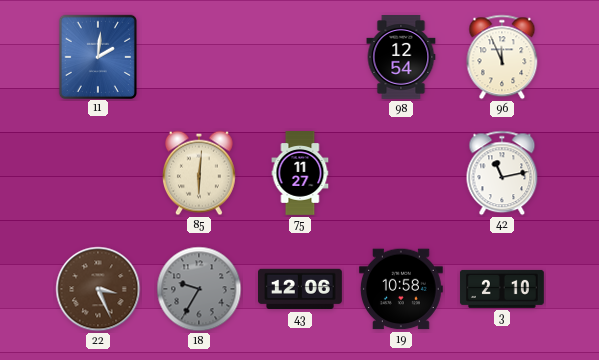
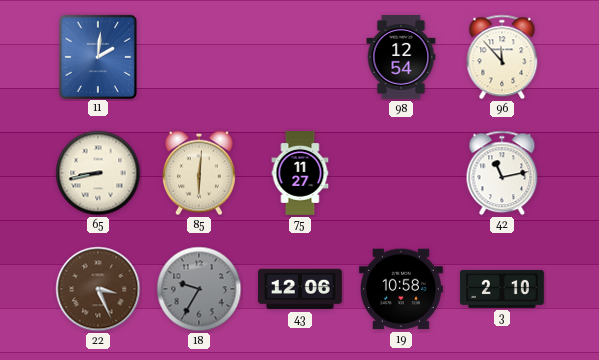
96: 11:56 -> 11:53 (502, 57)
65: none -> 8:43 (98, 173)
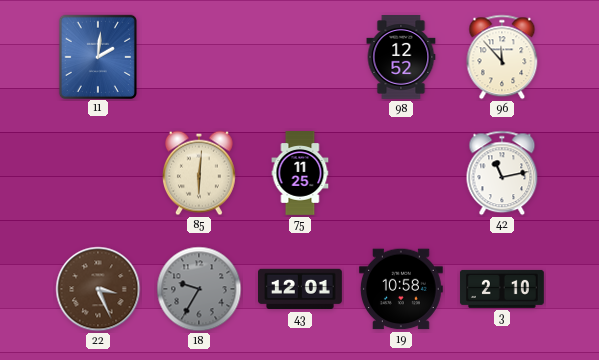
98: 12:54 -> 12:52 (401, 58)
65: 8:43 -> none (98, 173)
75: 11:27 -> 11:25 (300, 174)
43: 12:06 -> 12:01 (301, 289)
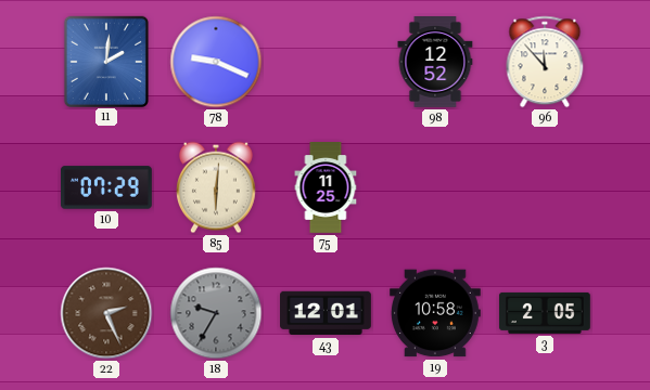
78: none -> 9:19 (216, 62)
10: none -> 07:29 (106, 187)
42: 11:13 -> none (502, 173)
22: 3:26 -> 2:26 (106, 313)
3: 2:10 -> 2:05 (545, 313)
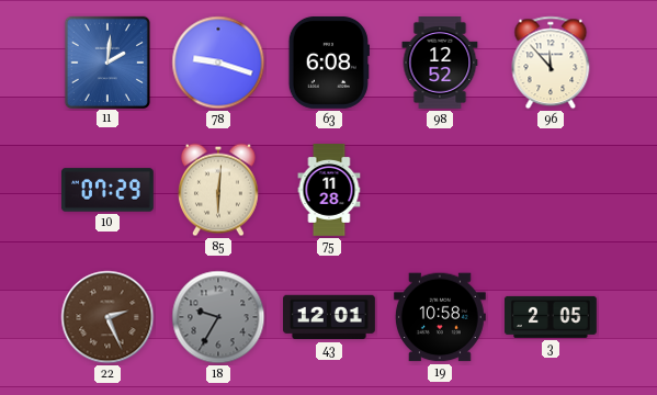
78: 9:19 -> 9:18 (218, 63)
63: none -> 6:08 (329, 63)
75: 11:25 -> 11:28 (329, 191)
